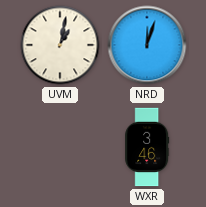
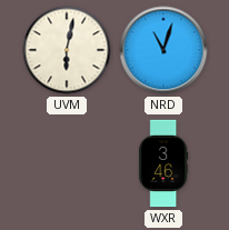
UVM: 1:02 -> 6:02 (67, 50)
NRD: 12:03 -> 11:03 (163, 50)
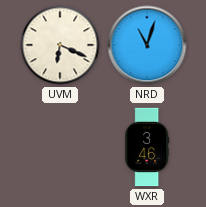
UVM: 6:02 -> 6:19 (60, 45)
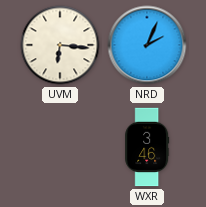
UVM: 6:19 -> 6:16 (60, 45)
NRD: 11:03 -> 2:04 (147, 45)
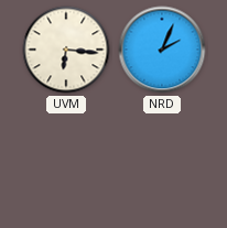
WXR: 3:46 -> none (147, 147)
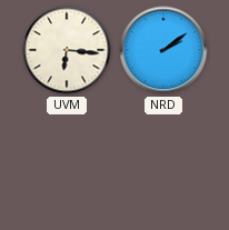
NRD: 2:04 -> 2:09 (163, 50)
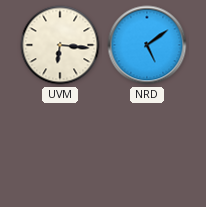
NRD: 2:09 -> 5:09 (147, 45)
